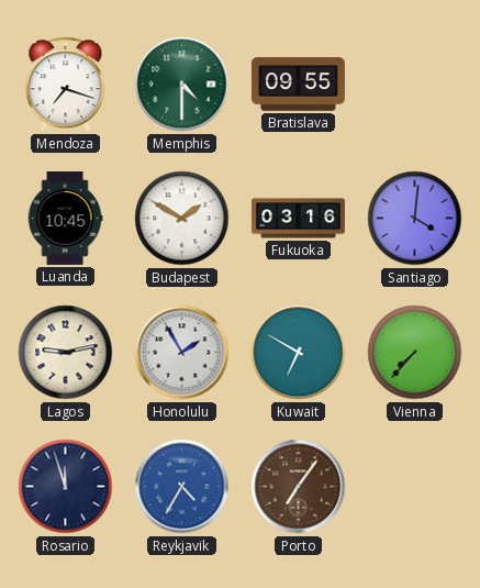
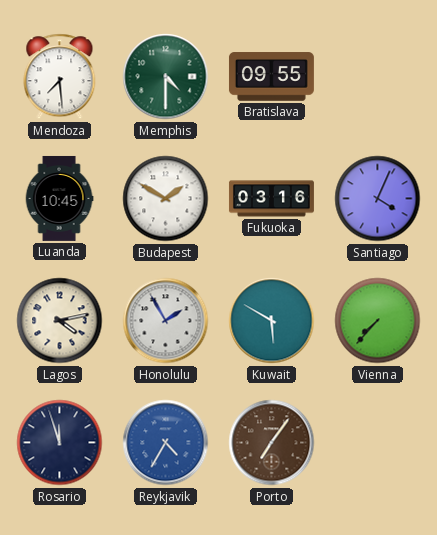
Mendoza: 7:18 -> 7:29 (60, 77)
Santiago: 4:01 -> 4:04 (378, 199)
Lagos: 9:13 -> 4:13 (60, 321)
Kuwait: 6:50 -> 5:50 (272, 321)
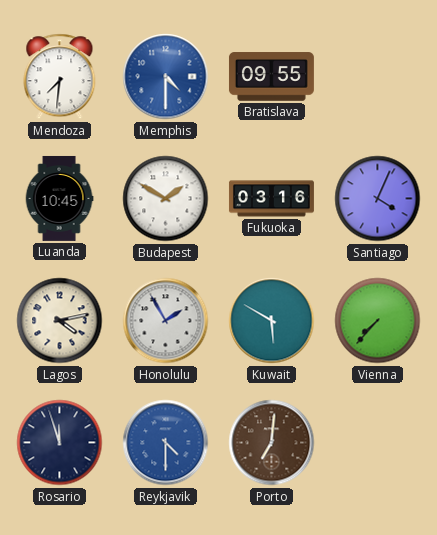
Mendoza: 7:29 -> 7:31 (60, 77)
Memphis dial: green -> blue (166, 77)
Reykjavik: 4:35 -> 4:30 (166, 443)
Porto: 7:06 -> 7:01 (272, 443)
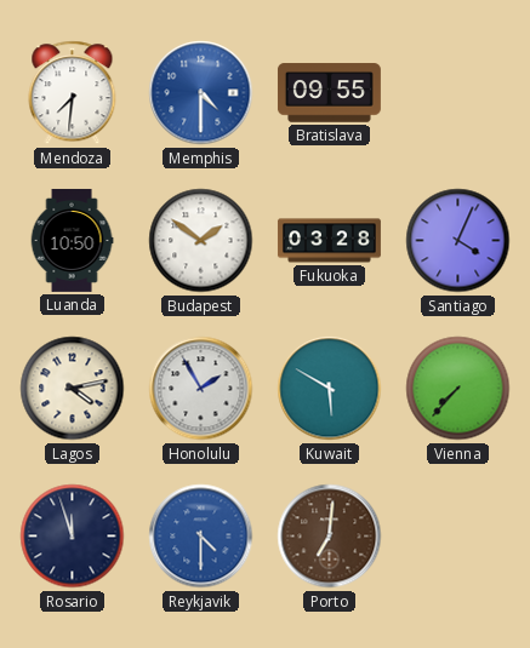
Luanda: 10:45 -> 10:50 (72, 240)
Budapest: 1:50 -> 1:51 (201, 241)
Fukuoka: 03:16 -> 03:28 (329, 241)
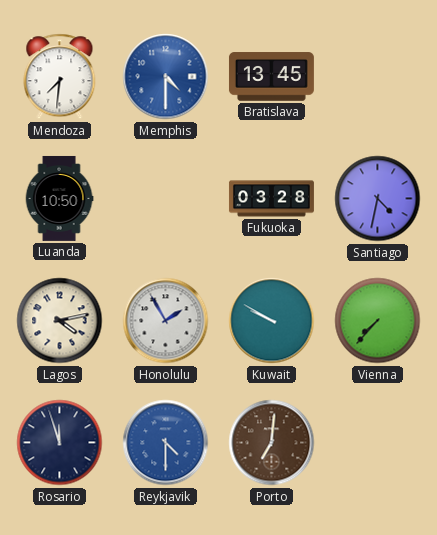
Bratislava: 09:55 -> 13:45 (271, 77)
Budapest: 1:51 -> none (201, 241)
Santiago: 4:04 -> 4:32 (378, 199)
Kuwait: 5:50 -> 9:50 (272, 321)
